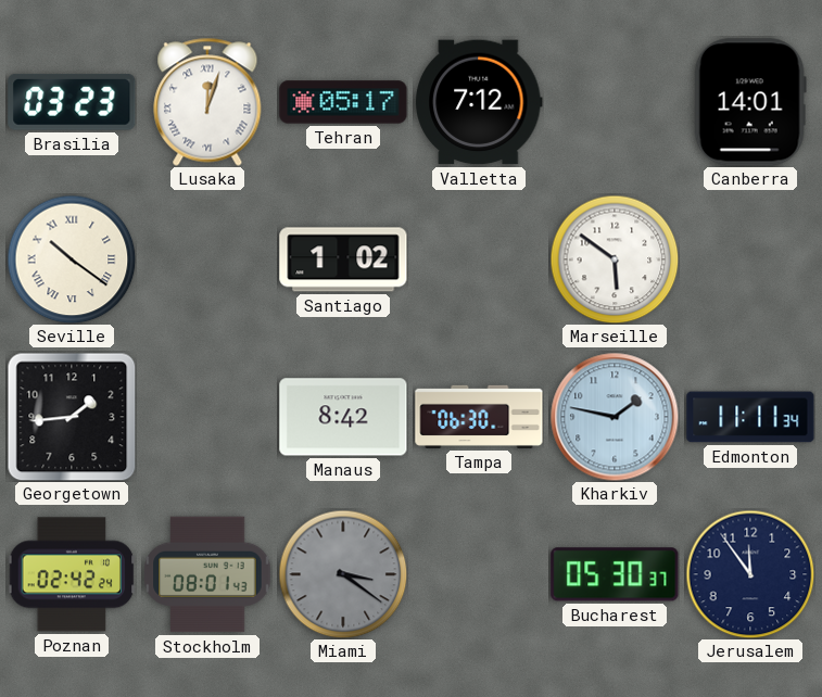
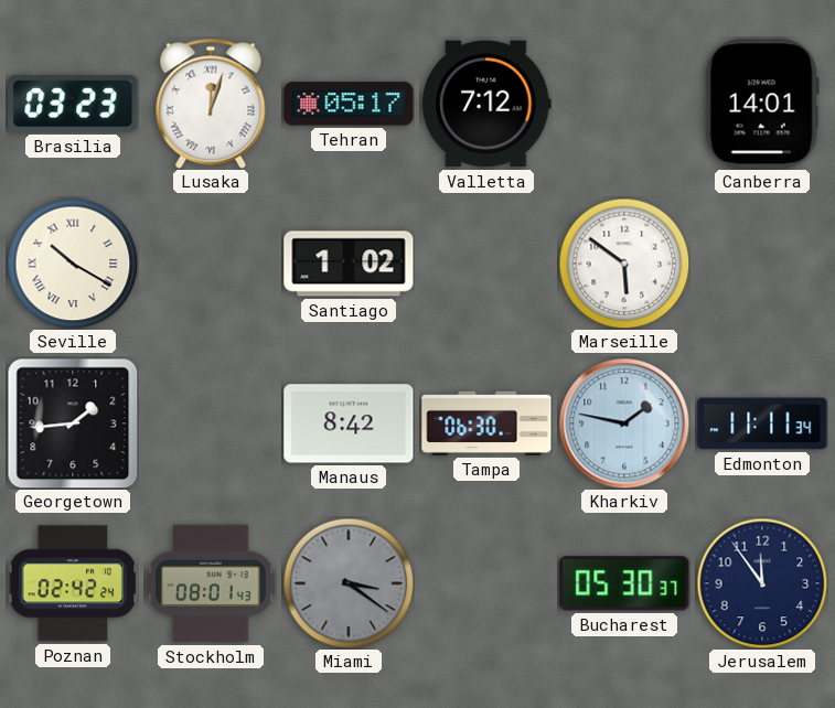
Seville: 10:21 -> 10:20 (73, 264)
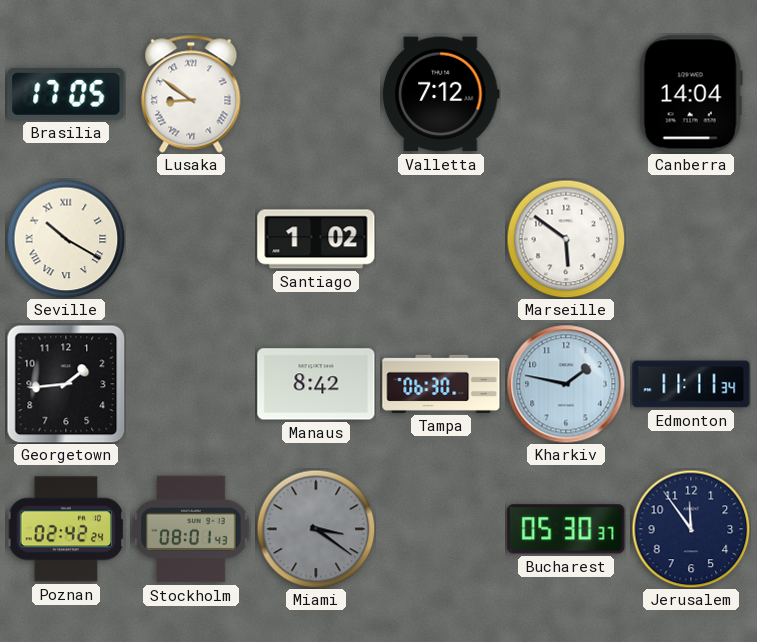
Brasilia: 03:23 -> 17:05 (66, 94)
Lusaka: 12:03 -> 8:51 (191, 94)
Tehran: 05:17 -> none (349, 104)
Canberra: 14:01 -> 14:04 (691, 94)
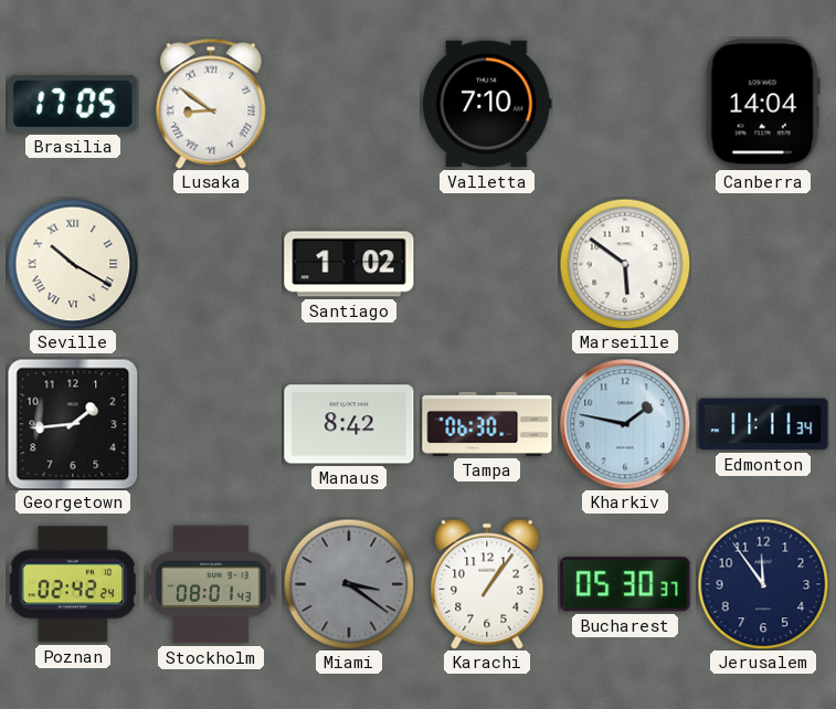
Valletta: 7:12 -> 7:10 (488, 104)
Karachi: none -> 1:06 (487, 584)
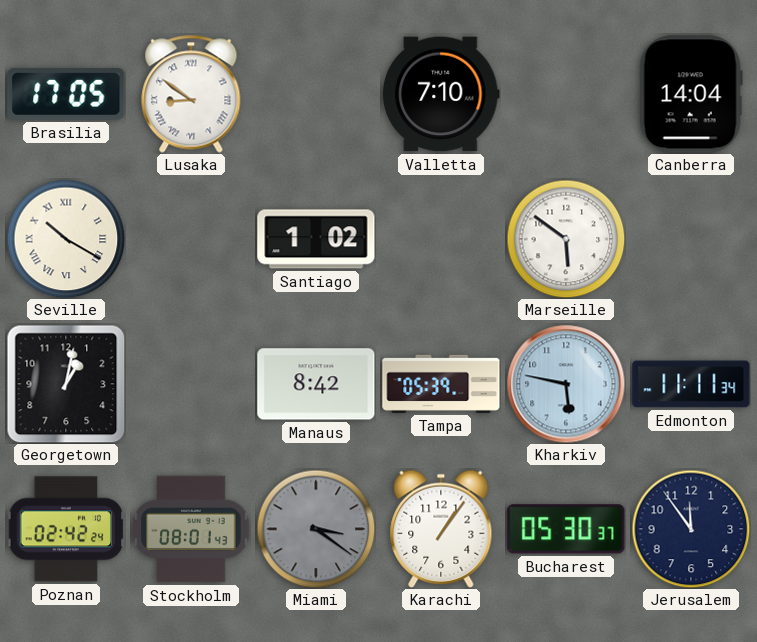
Georgetown: 1:44 -> 1:02 (66, 384)
Tampa: 06:30 -> 05:39 (441, 384)
Kharkiv: 1:47 -> 5:47 (566, 384)
